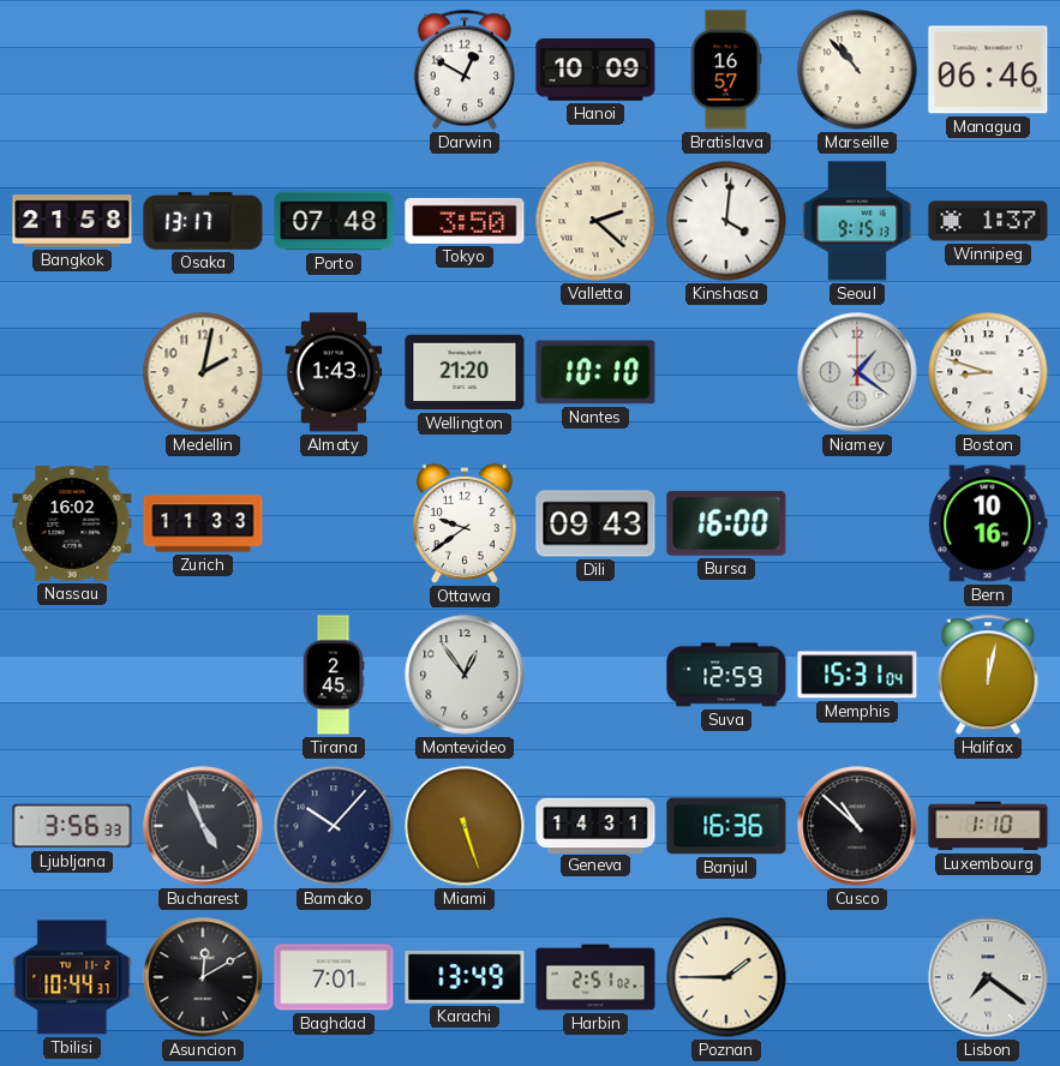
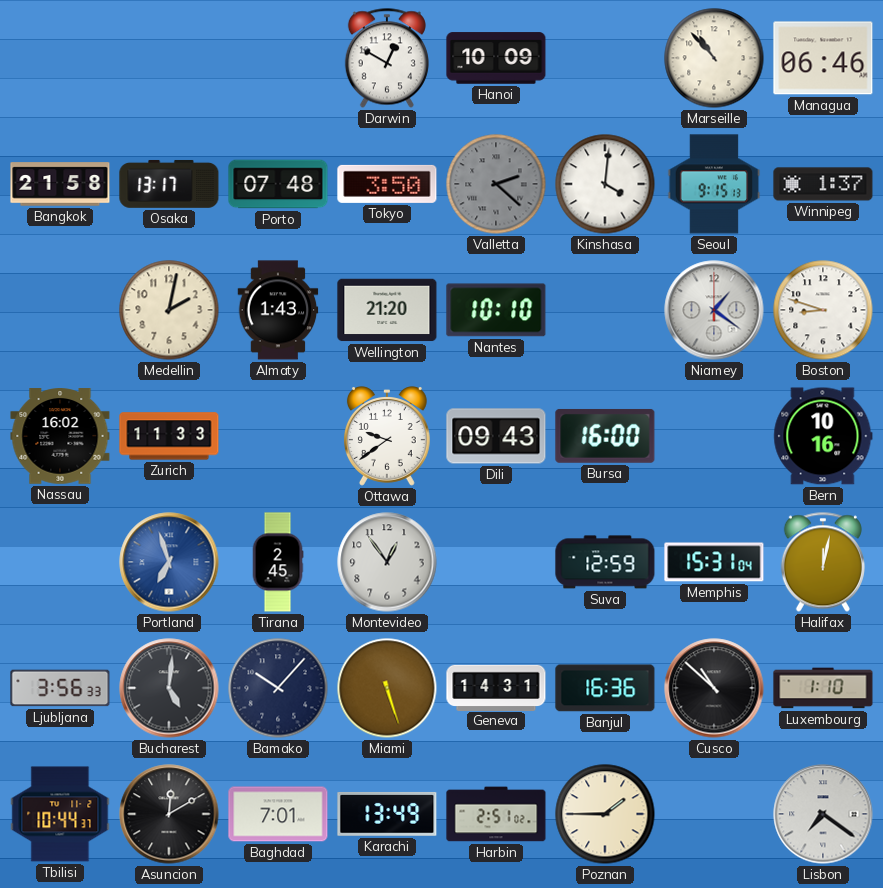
Bratislava: 16:57 -> none (726, 70)
Valletta dial: cream -> grey (496, 184)
Portland: none -> 6:57 (169, 562)
Bucharest: 4:56 -> 5:01 (169, 688)
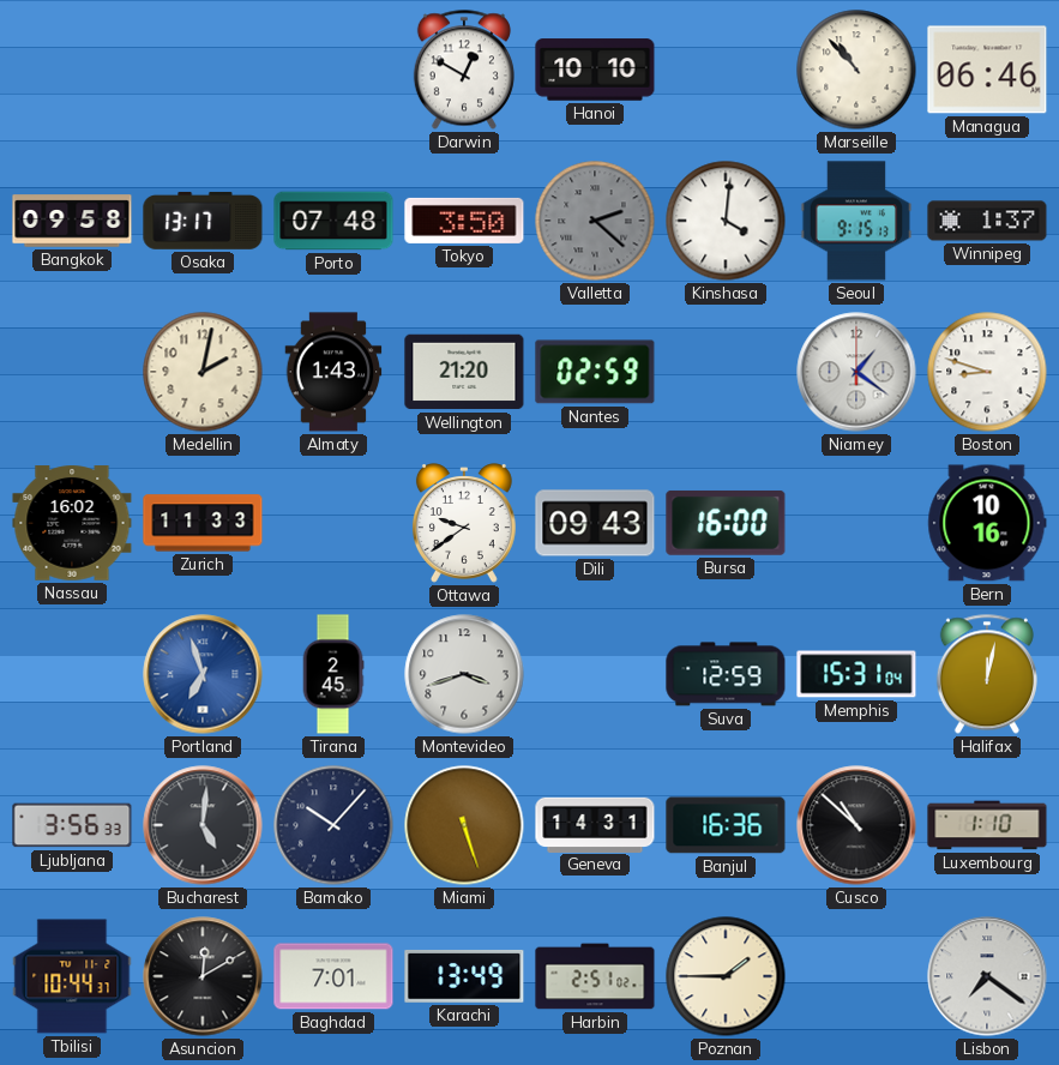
Hanoi: 10:09 -> 10:10 (595, 70)
Bangkok: 21:58 -> 09:58 (72, 221)
Nantes: 10:10 -> 02:59 (595, 372)
Montevideo: 12:54 -> 3:42 (464, 674)
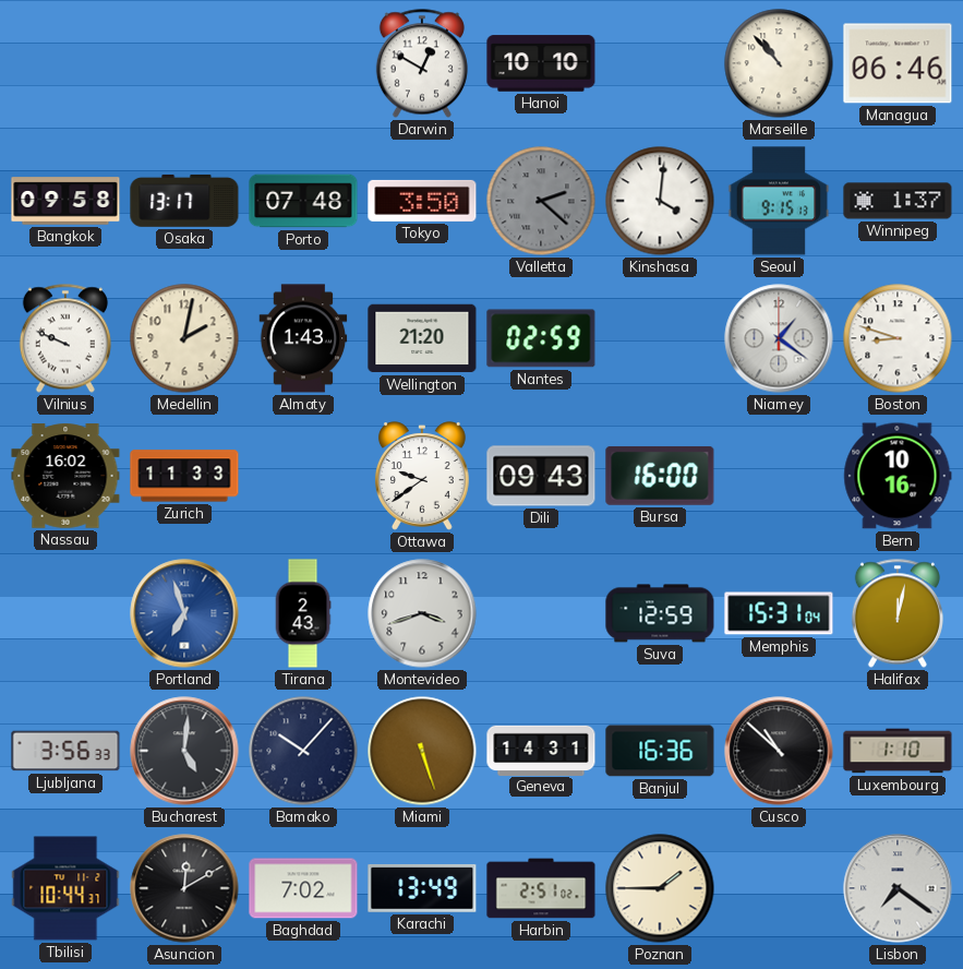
Vilnius: none -> 9:49 (65, 338)
Tirana: 2:45 -> 2:43 (303, 613)
Baghdad: 7:01 -> 7:02 (303, 888)
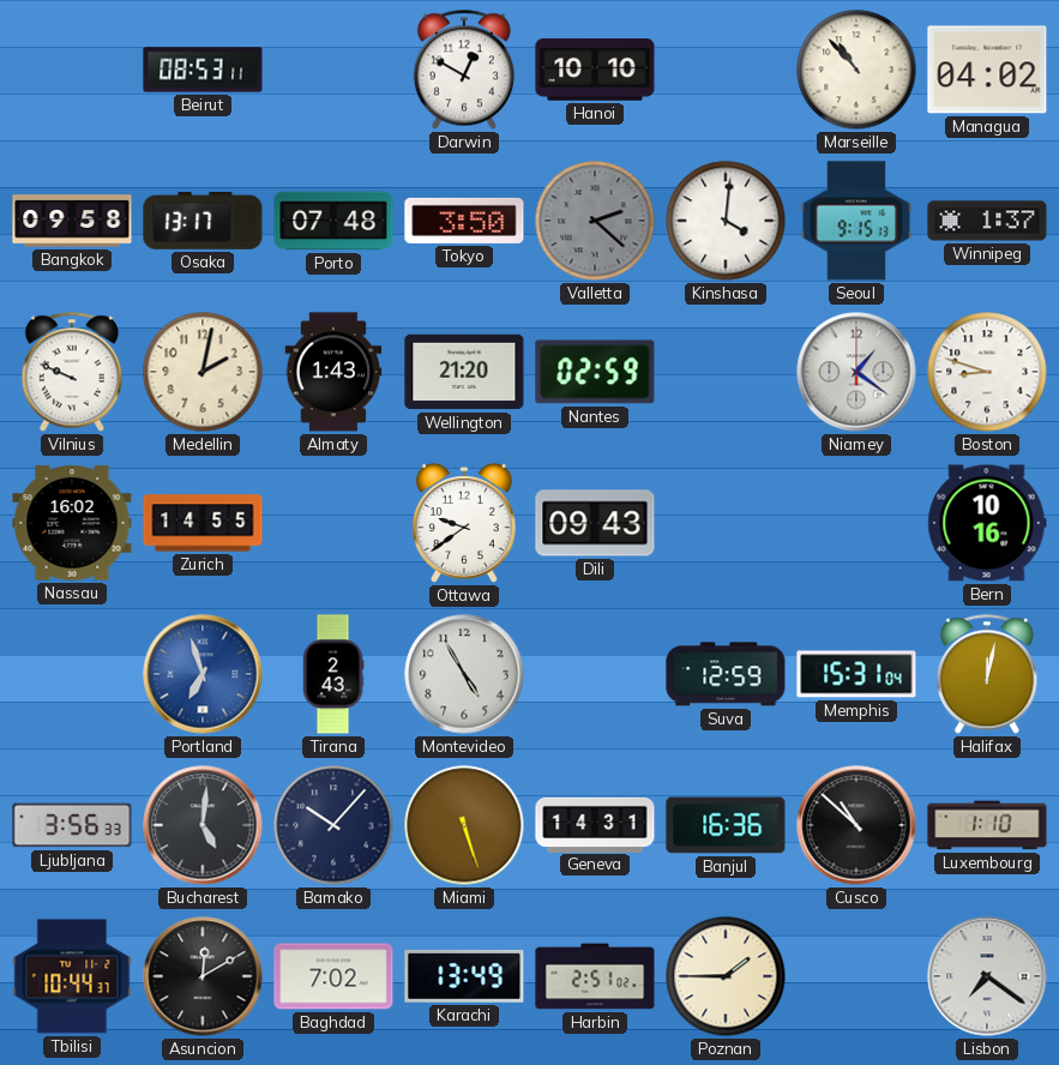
Beirut: none -> 08:53 (203, 70)
Managua: 06:46 -> 04:02 (987, 70)
Zurich: 11:33 -> 14:55 (203, 523)
Bursa: 16:00 -> none (660, 476)
Montevideo: 3:42 -> 4:55 (464, 674)
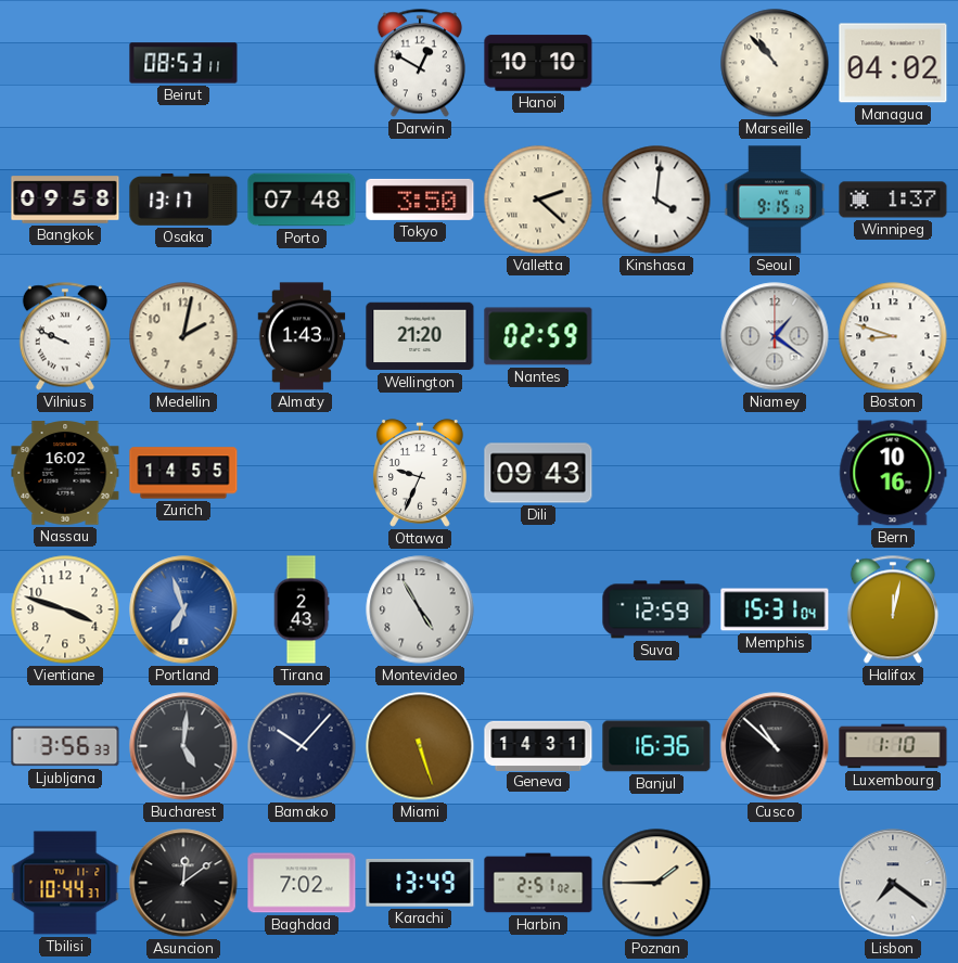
Valletta dial: grey -> cream (538, 200)
Ottawa: 9:39 -> 9:34 (420, 473)
Vientiane: none -> 3:48 (65, 609)
Asuncion: 12:10 -> 12:09 (183, 883)
